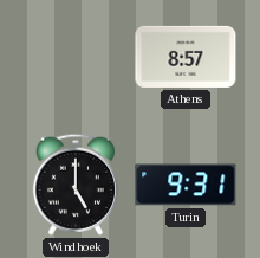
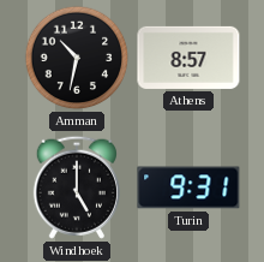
Amman: none -> 10:32 (77, 58)
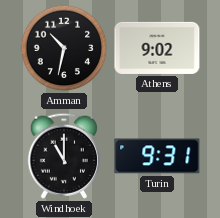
Athens: 8:57 -> 9:02 (157, 48)
Windhoek: 5:00 -> 11:00 (64, 156)
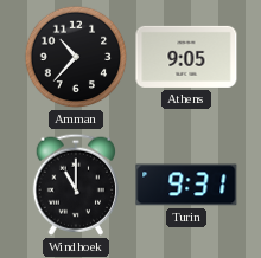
Amman: 10:32 -> 10:37 (76, 57)
Athens: 9:02 -> 9:05 (186, 57)
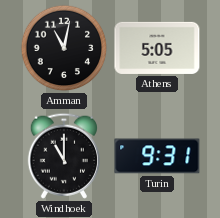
Amman: 10:37 -> 11:02 (64, 48)
Athens: 9:05 -> 5:05 (157, 48)
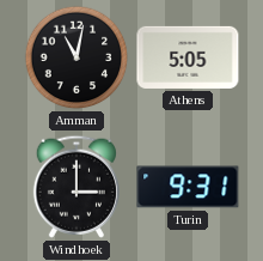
Windhoek: 11:00 -> 3:00 (77, 187)
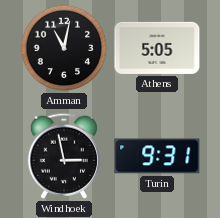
Windhoek: 3:00 -> 2:58 (64, 156)
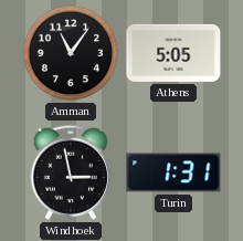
Amman: 11:02 -> 11:06 (71, 53)
Turin: 9:31 -> 1:31 (173, 172)
